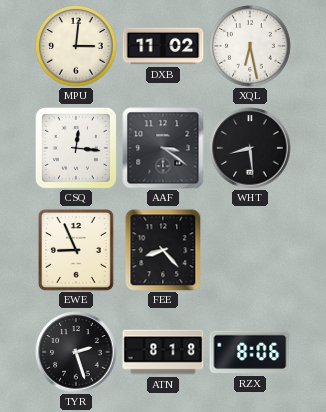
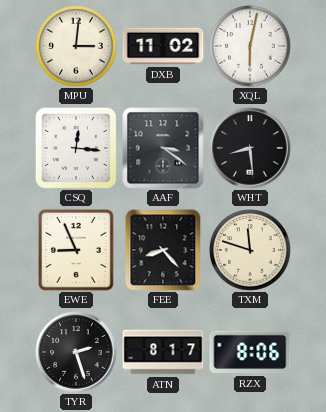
XQL: 6:28 -> 6:02 (250, 46)
TXM: none -> 11:48 (250, 250)
ATN: 8:18 -> 8:17 (163, 352)
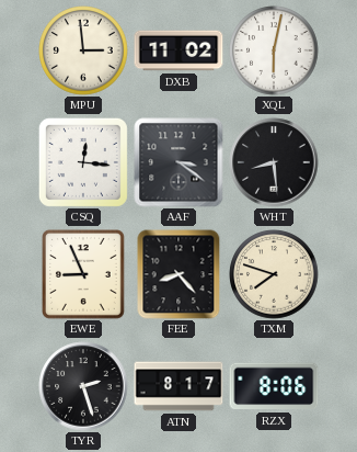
MPU: 3:01 -> 2:59 (83, 50)
TXM: 11:48 -> 7:48 (274, 274)
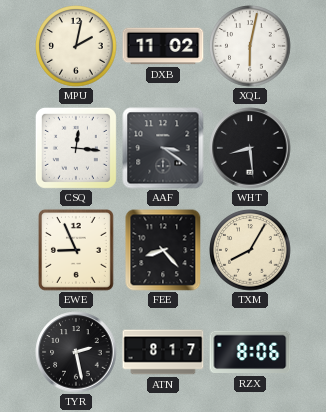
MPU: 2:59 -> 2:02 (76, 46)
TXM: 7:48 -> 8:05 (250, 250)
TYR: 2:27 -> 2:28 (76, 352)
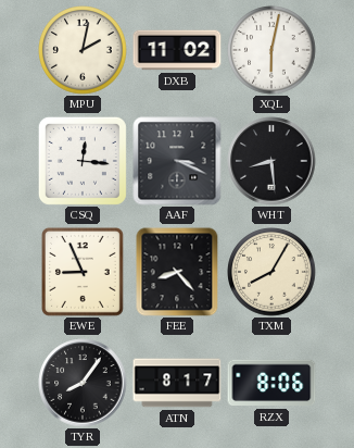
AAF: 3:21 -> 3:19 (177, 161)
TYR: 2:28 -> 8:06 (83, 383)
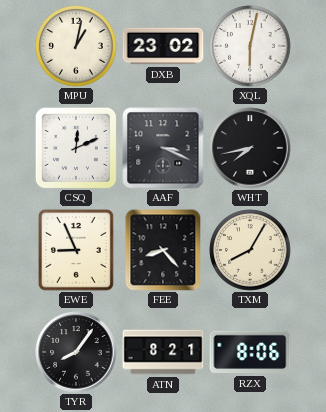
MPU: 2:02 -> 1:02 (76, 46)
DXB: 11:02 -> 23:02 (163, 46)
CSQ: 12:16 -> 12:11 (76, 148)
WHT: 8:29 -> 7:43 (250, 148)
ATN: 8:17 -> 8:21 (163, 352)
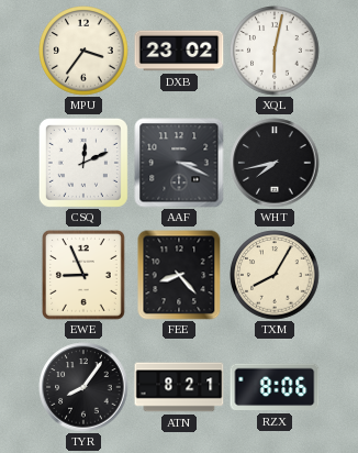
MPU: 1:02 -> 3:36 (83, 51)
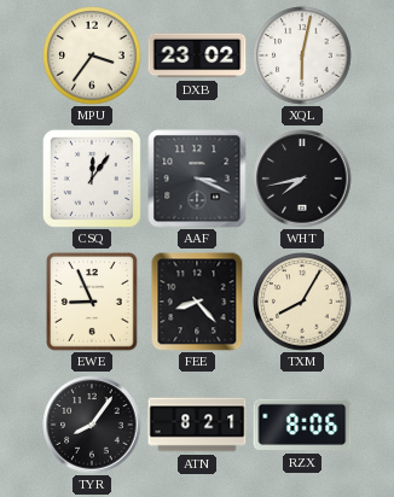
CSQ: 12:11 -> 12:06 (92, 179)
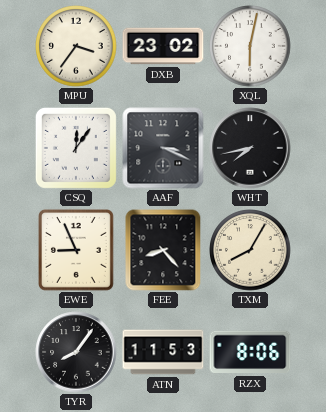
ATN: 8:21 -> 11:53 (163, 352)
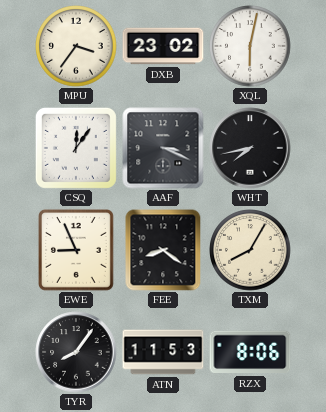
FEE: 8:23 -> 8:21 (163, 250)
